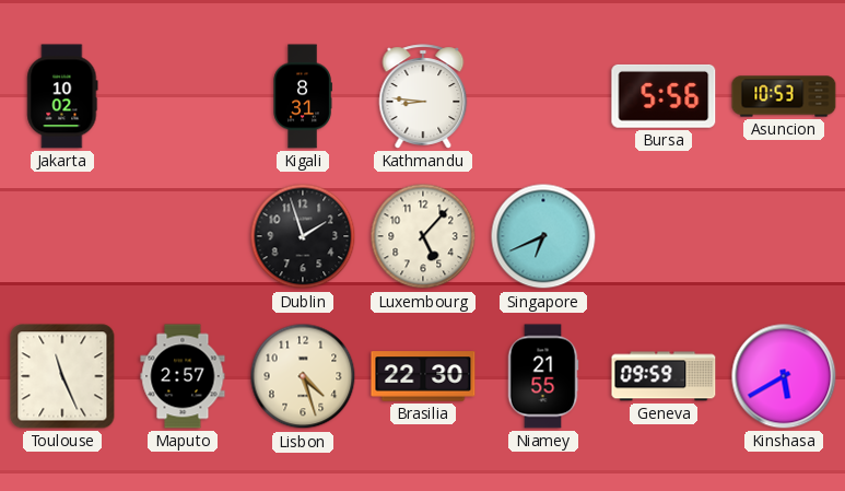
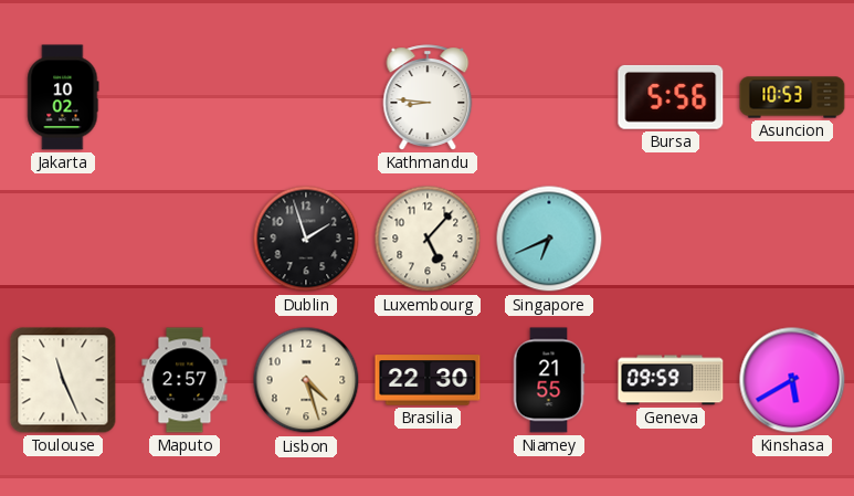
Kigali: 8:31 -> none (303, 96)
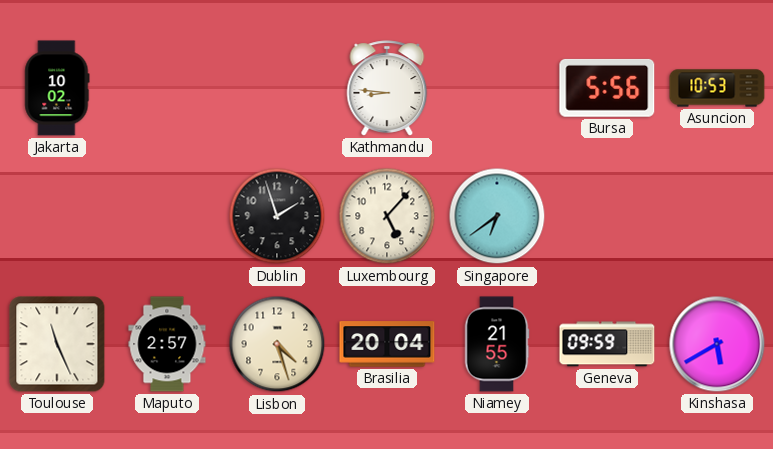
Singapore: 6:41 -> 6:39 (497, 216)
Brasilia: 22:30 -> 20:04 (387, 344)
